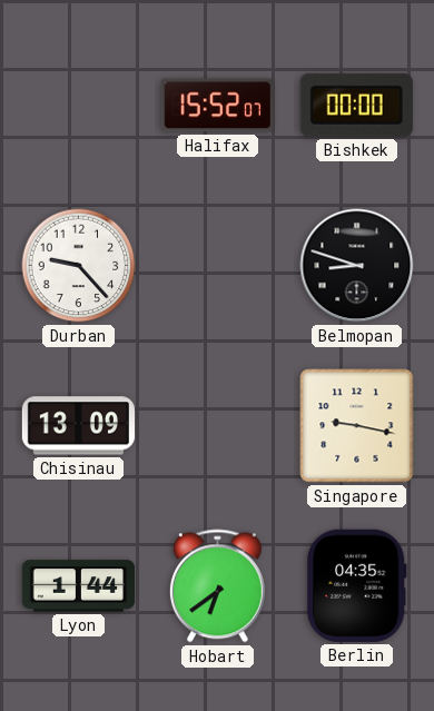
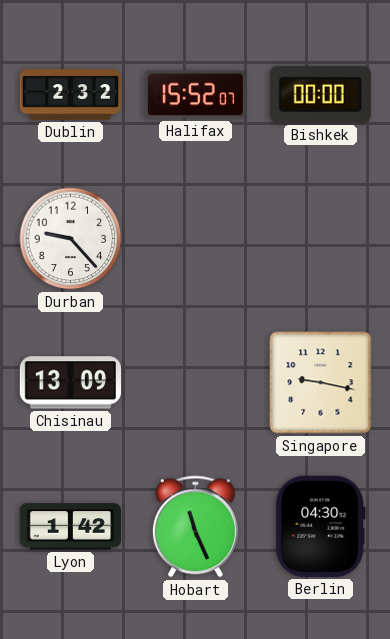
Dublin: none -> 2:32 (70, 95)
Belmopan: 8:48 -> none (357, 266)
Lyon: 1:44 -> 1:42 (70, 527)
Hobart: 6:39 -> 11:26 (195, 527)
Berlin: 04:35 -> 04:30 (320, 526)
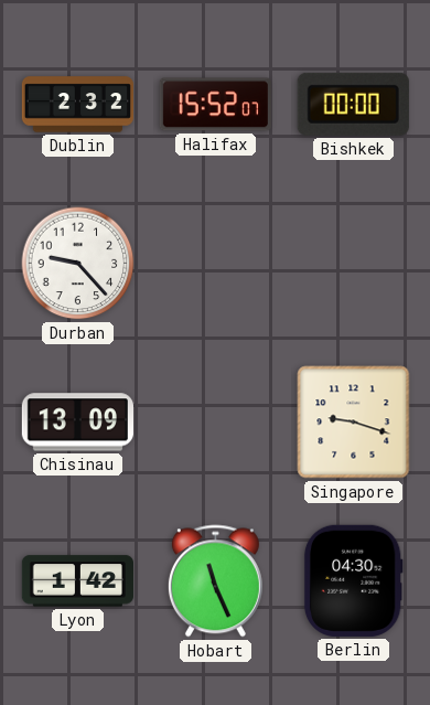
Singapore: 9:17 -> 9:18 (354, 423)
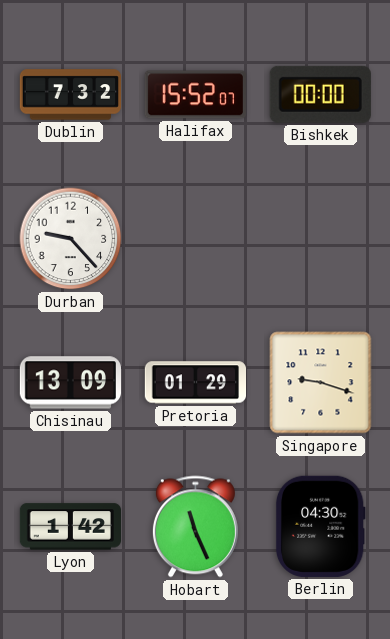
Dublin: 2:32 -> 7:32 (70, 95)
Pretoria: none -> 01:29 (195, 383)
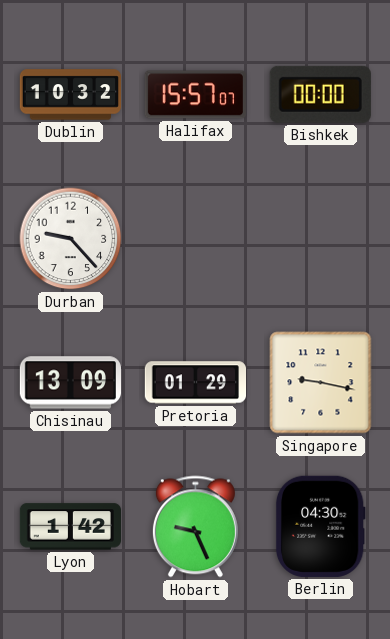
Dublin: 7:32 -> 10:32 (70, 95)
Halifax: 15:52 -> 15:57 (195, 95)
Singapore: 9:18 -> 9:17 (321, 383)
Hobart: 11:26 -> 9:26 (195, 527)
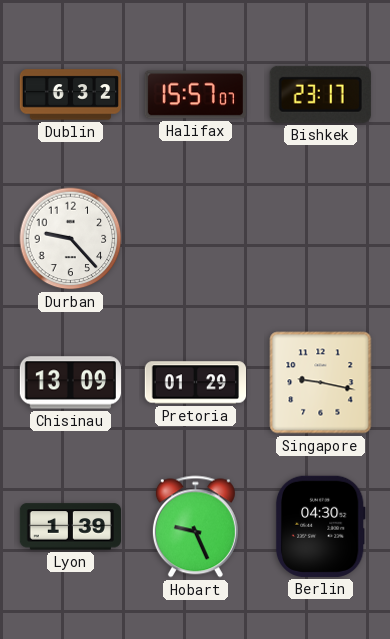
Dublin: 10:32 -> 6:32 (70, 95)
Bishkek: 00:00 -> 23:17 (320, 94)
Lyon: 1:42 -> 1:39 (70, 527)
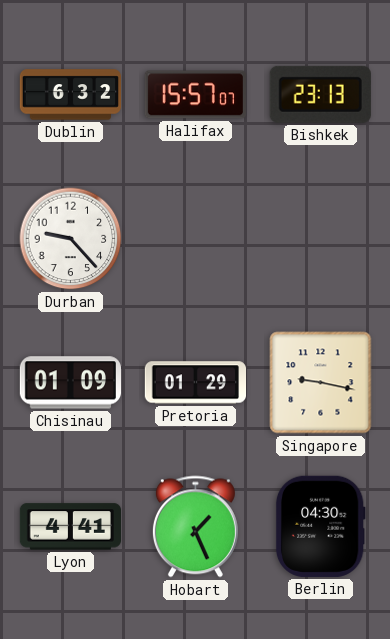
Bishkek: 23:17 -> 23:13 (320, 94)
Chisinau: 13:09 -> 01:09 (70, 383)
Lyon: 1:39 -> 4:41 (70, 527)
Hobart: 9:26 -> 1:26 (195, 527)
